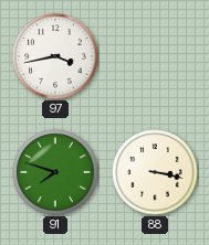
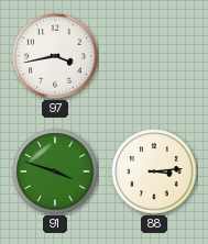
91: 7:48 -> 3:48 (55, 171)
88: 3:17 -> 3:14 (154, 171)
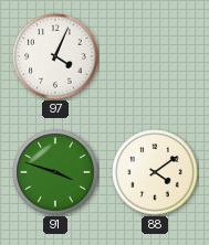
97: 3:43 -> 4:04 (55, 56)
88: 3:14 -> 4:09 (155, 172)
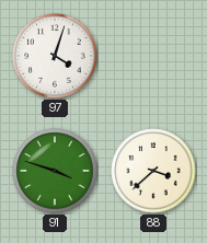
97: 4:04 -> 4:03 (55, 56)
88: 4:09 -> 3:38 (153, 171)
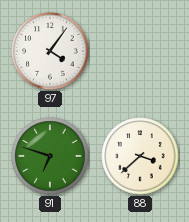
97: 4:03 -> 4:06 (50, 51)
91: 3:48 -> 6:48 (50, 156)
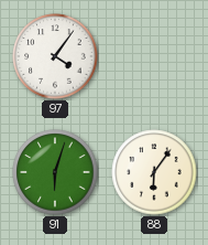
91: 6:48 -> 6:03 (55, 172)
88: 3:38 -> 6:06 (154, 172)
